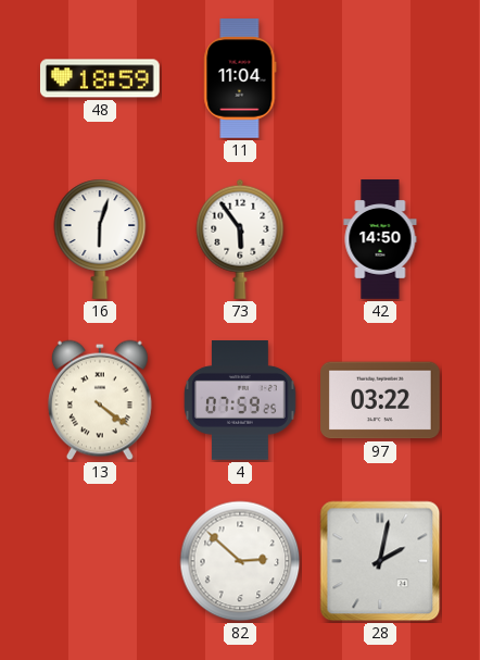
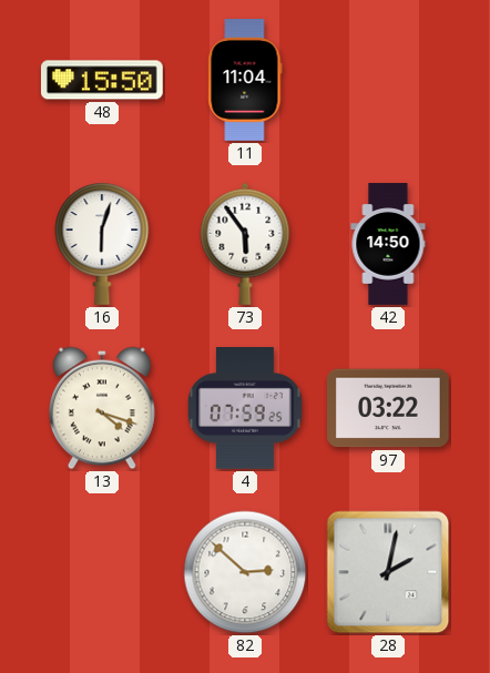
48: 18:59 -> 15:50 (102, 80)
13: 4:21 -> 4:18 (102, 408)
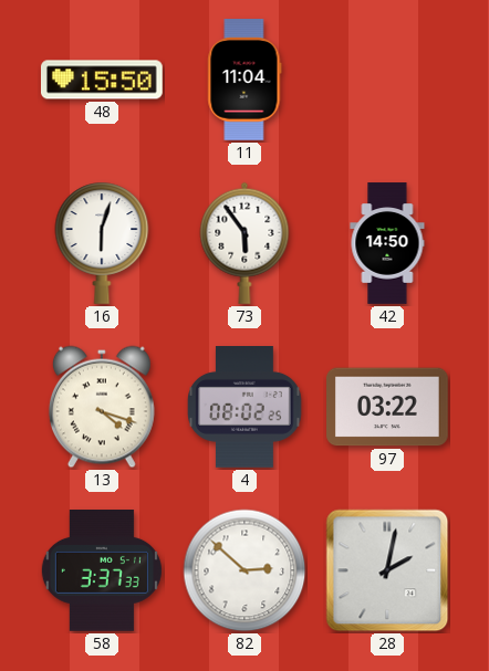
4: 07:59 -> 08:02 (245, 408)
58: none -> 3:37 (102, 572)
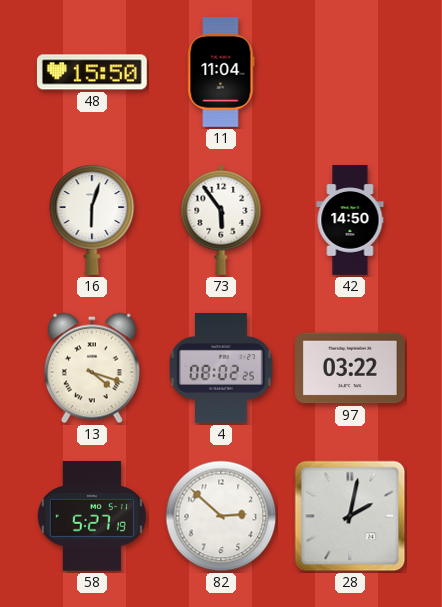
58: 3:37 -> 5:27 (92, 517)
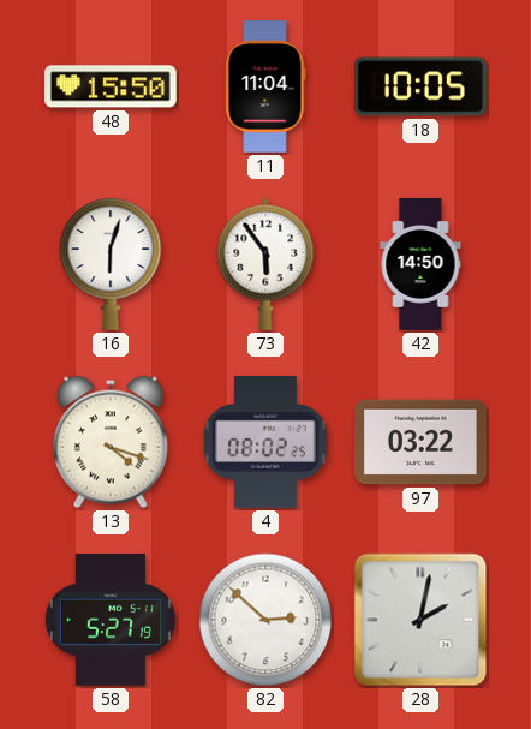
18: none -> 10:05 (422, 86)
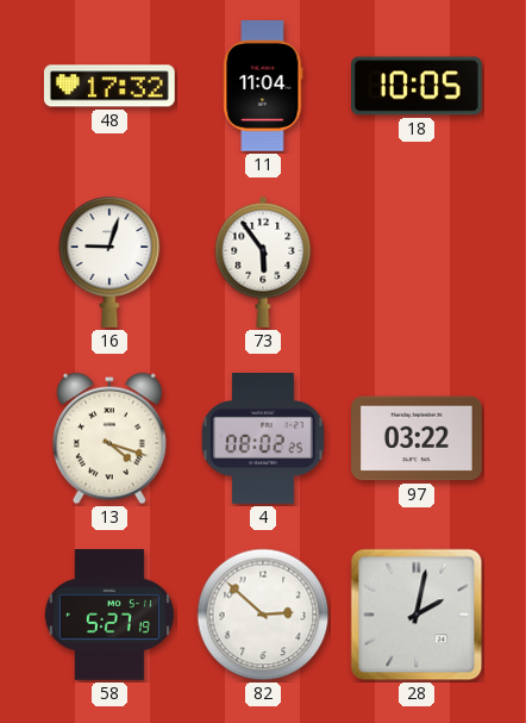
48: 15:50 -> 17:32 (109, 86)
16: 6:03 -> 9:03 (109, 262)
42: 14:50 -> none (420, 264)
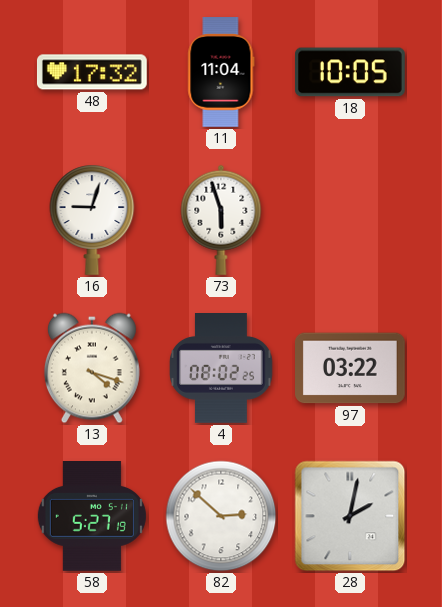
73: 5:54 -> 5:57 (221, 220)
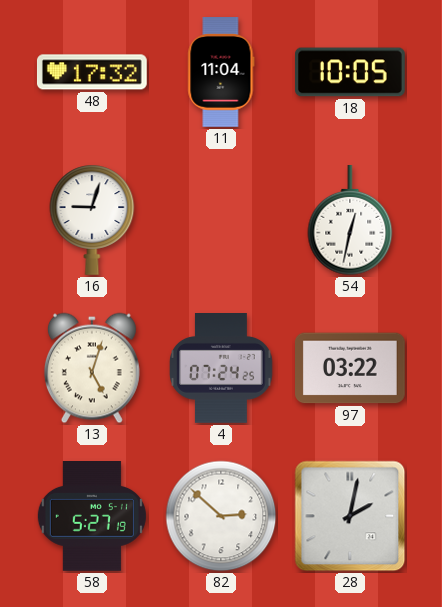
73: 5:57 -> none (221, 220)
54: none -> 12:32 (350, 221)
13: 4:18 -> 5:03 (92, 368)
4: 08:02 -> 07:24 (221, 369)
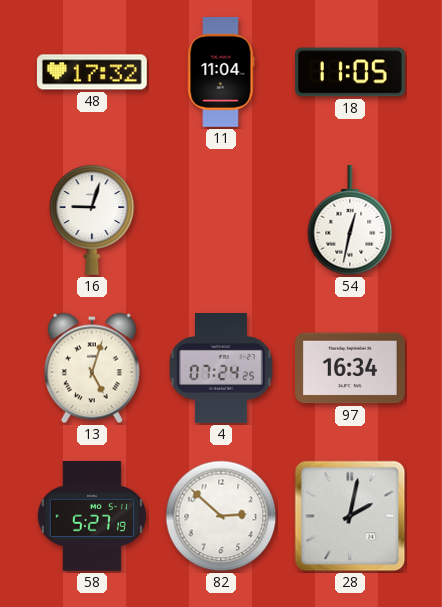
18: 10:05 -> 11:05 (351, 72)
97: 03:22 -> 16:34 (351, 368)
